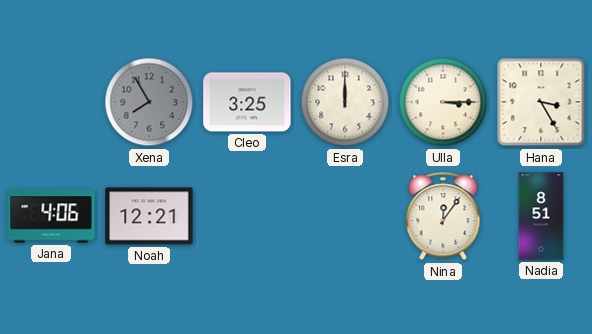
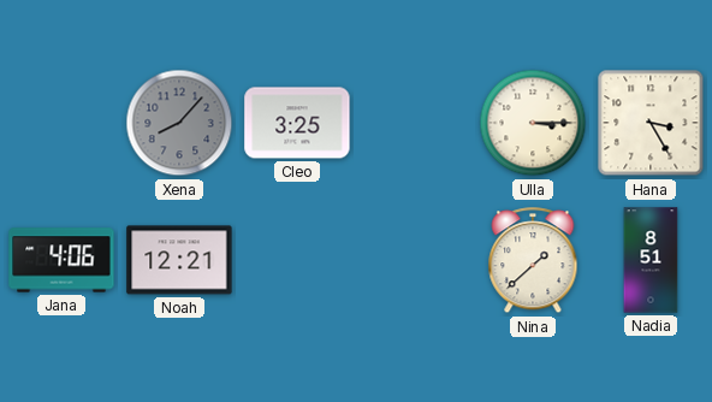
Xena: 7:55 -> 8:07 (179, 123)
Esra: 12:00 -> none (345, 102)
Nina: 12:06 -> 1:38 (533, 261)
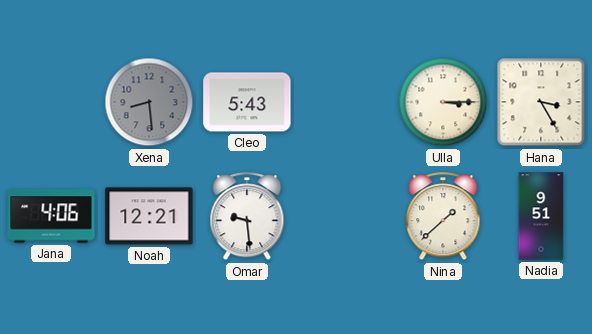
Xena: 8:07 -> 8:29 (149, 102)
Cleo: 3:25 -> 5:43 (247, 102)
Omar: none -> 9:29 (247, 217)
Nadia: 8:51 -> 9:51 (541, 216)
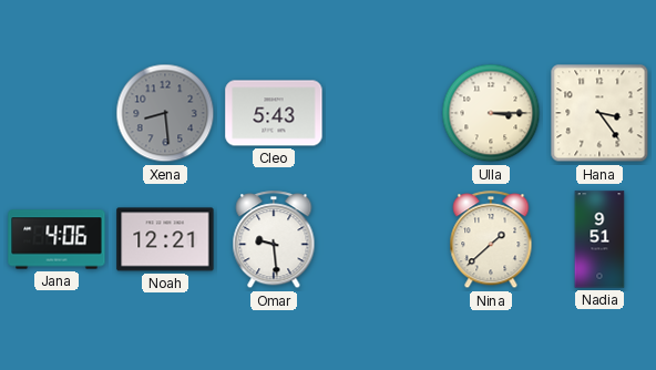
Hana: 3:25 -> 3:24 (599, 113)
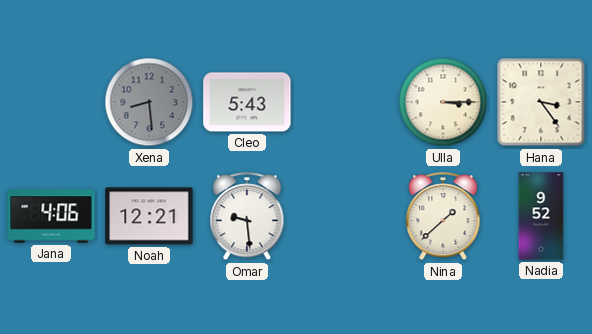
Nadia: 9:51 -> 9:52 (541, 216)
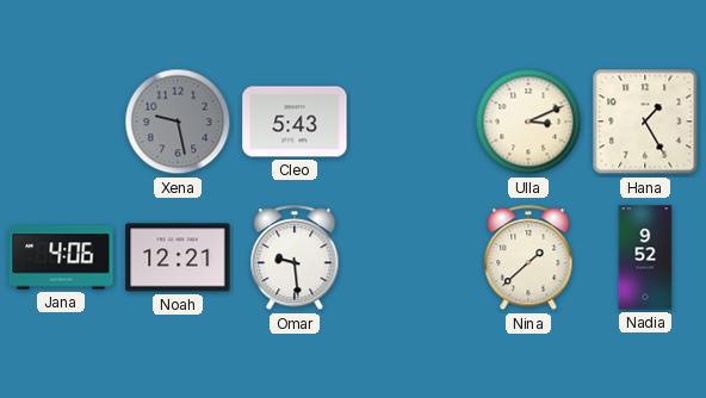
Xena: 8:29 -> 9:28 (178, 122)
Ulla: 3:15 -> 3:11 (528, 122)
Hana: 3:24 -> 1:25 (645, 122)
